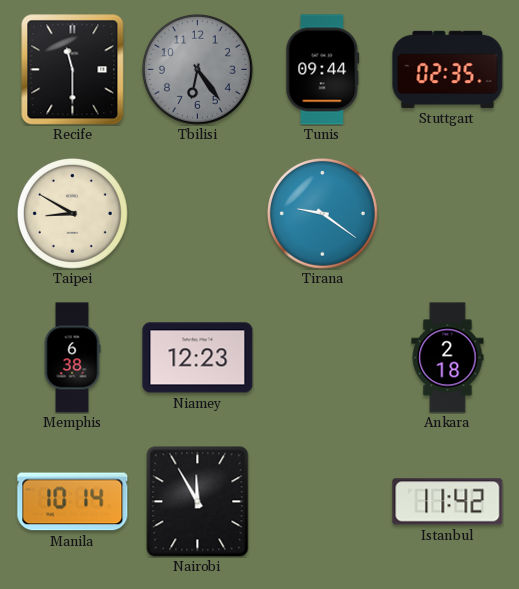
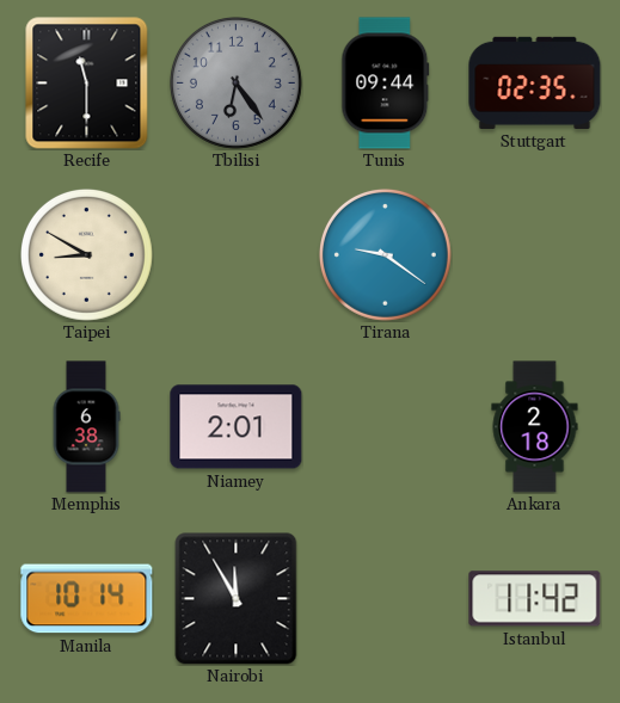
Niamey: 12:23 -> 2:01 (237, 427)
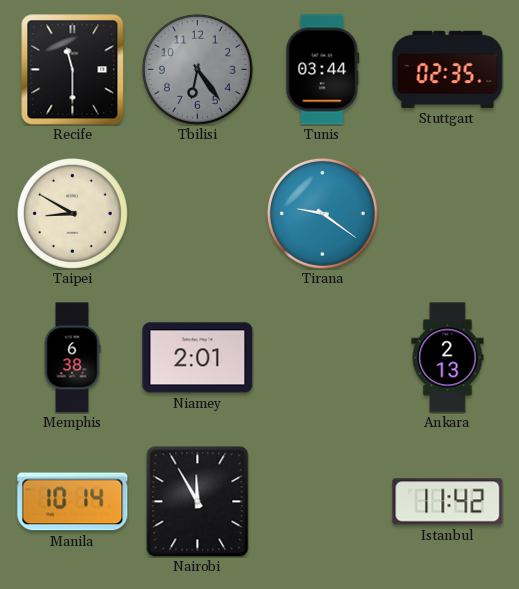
Tunis: 09:44 -> 03:44 (323, 70)
Ankara: 2:18 -> 2:13 (448, 358)
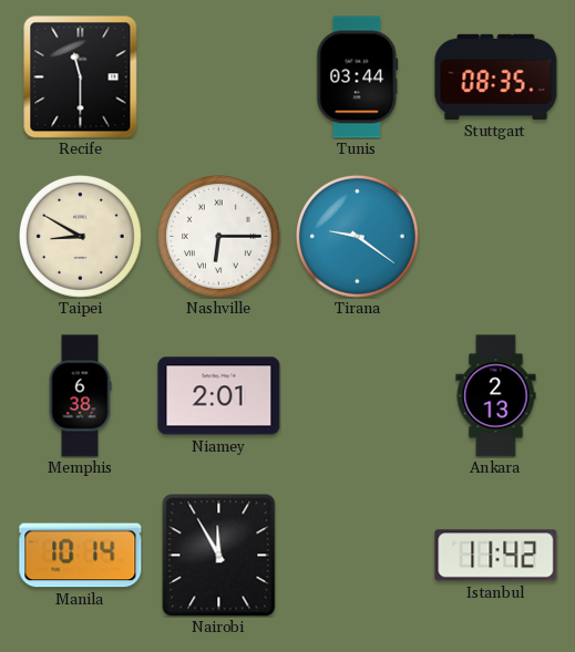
Tbilisi: 6:24 -> none (197, 69)
Stuttgart: 02:35 -> 08:35 (496, 76)
Nashville: none -> 6:15 (218, 236)
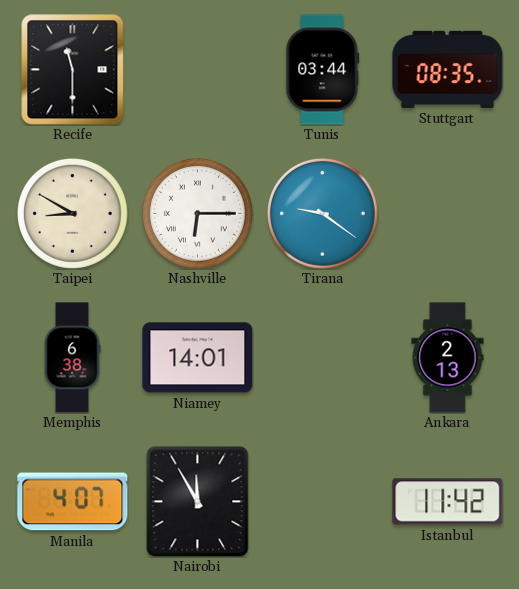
Niamey: 2:01 -> 14:01 (198, 358)
Manila: 10:14 -> 4:07 (73, 502)
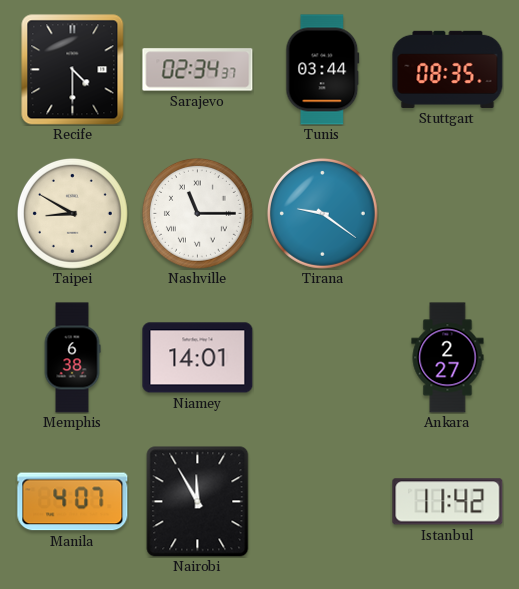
Recife: 11:30 -> 4:30 (73, 70)
Sarajevo: none -> 02:34 (198, 70)
Nashville: 6:15 -> 11:15 (197, 213)
Ankara: 2:13 -> 2:27 (448, 358)
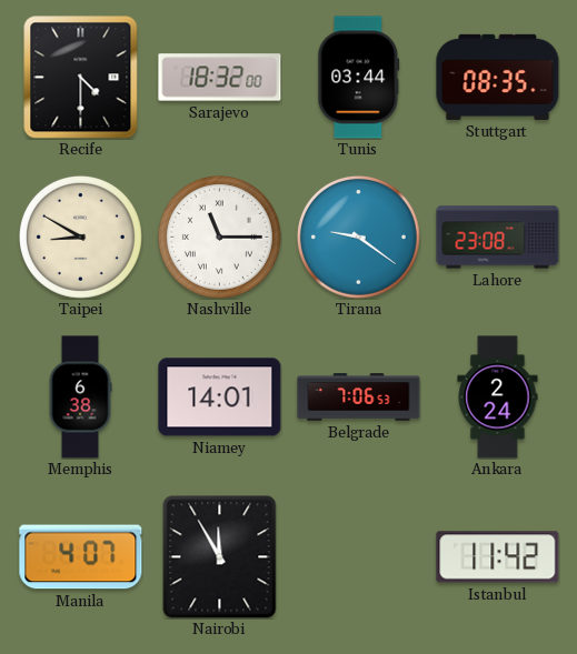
Sarajevo: 02:34 -> 18:32 (220, 78)
Lahore: none -> 23:08 (498, 238)
Belgrade: none -> 7:06 (359, 398)
Ankara: 2:27 -> 2:24 (498, 398)
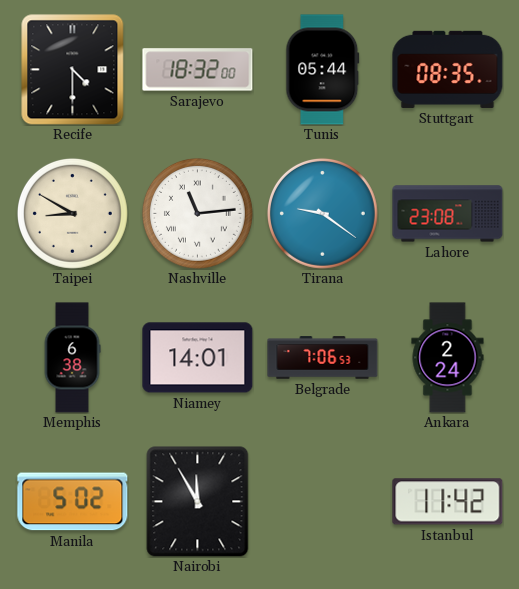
Tunis: 03:44 -> 05:44 (323, 70)
Nashville: 11:15 -> 11:14 (197, 213)
Manila: 4:07 -> 5:02 (73, 502)
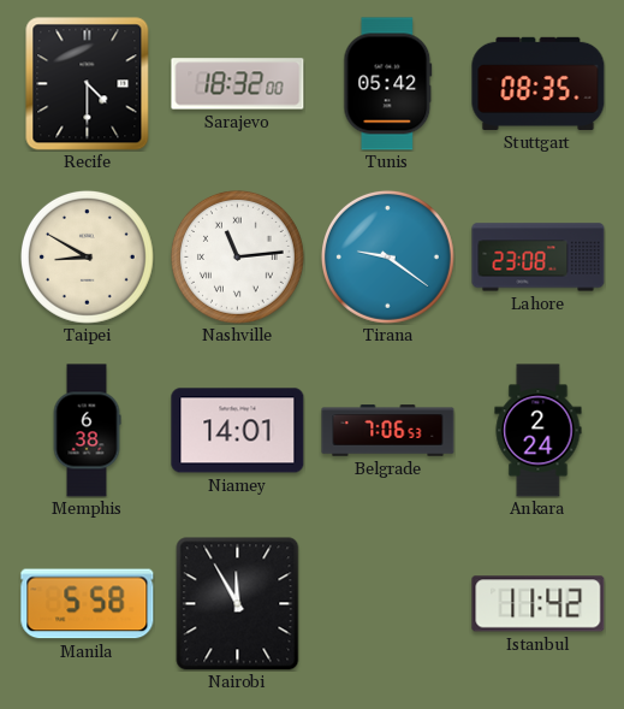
Tunis: 05:44 -> 05:42 (388, 84)
Manila: 5:02 -> 5:58 (88, 604)
